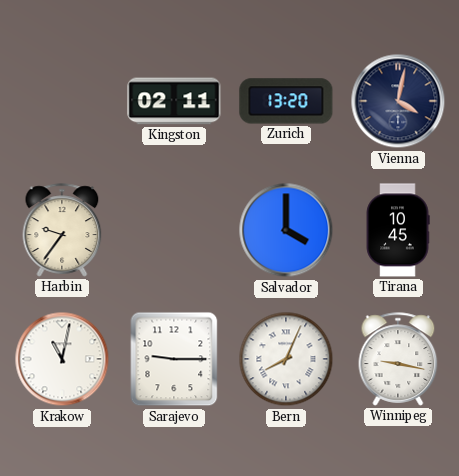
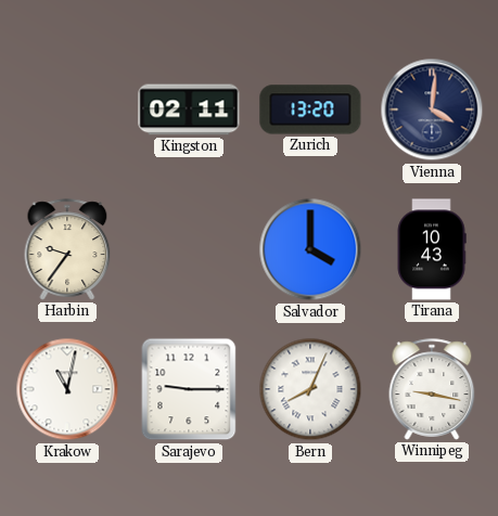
Vienna: 4:02 -> 4:01 (432, 109)
Tirana: 10:45 -> 10:43 (432, 249)
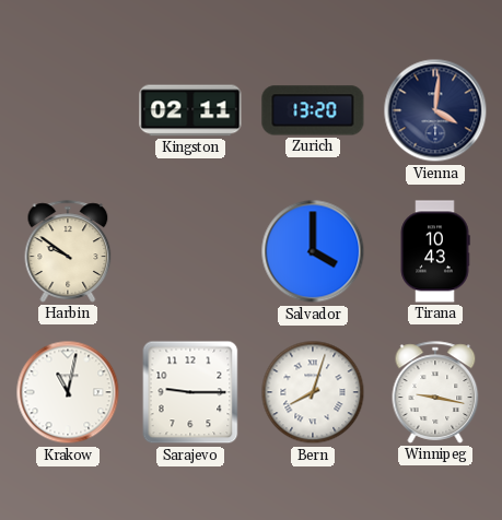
Harbin: 9:36 -> 9:51 (68, 251)
Bern: 8:04 -> 8:03 (313, 392)
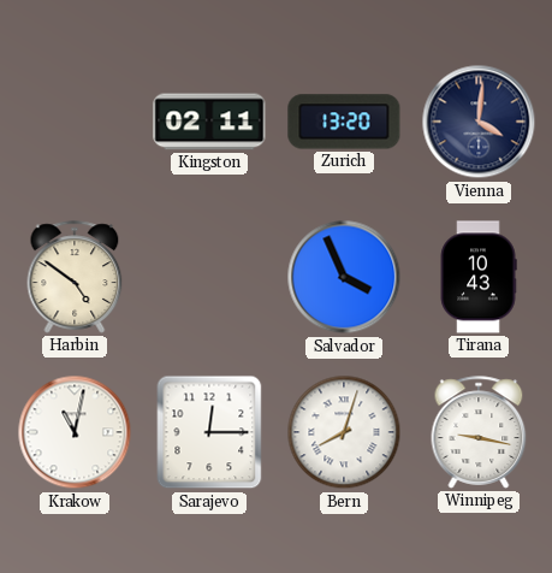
Harbin: 9:51 -> 4:51 (75, 277)
Salvador: 4:00 -> 3:56 (344, 277)
Sarajevo: 9:15 -> 12:15 (209, 432)
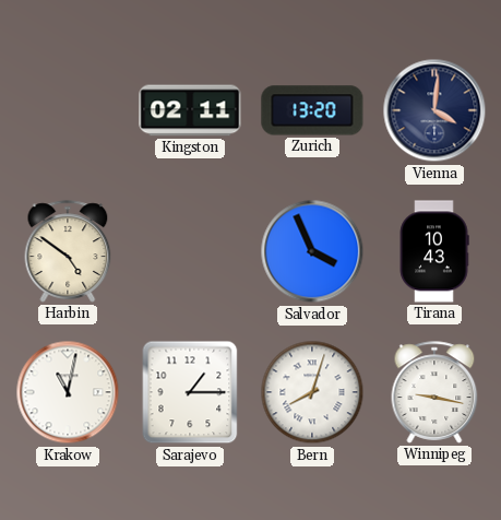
Sarajevo: 12:15 -> 1:15 (190, 392)
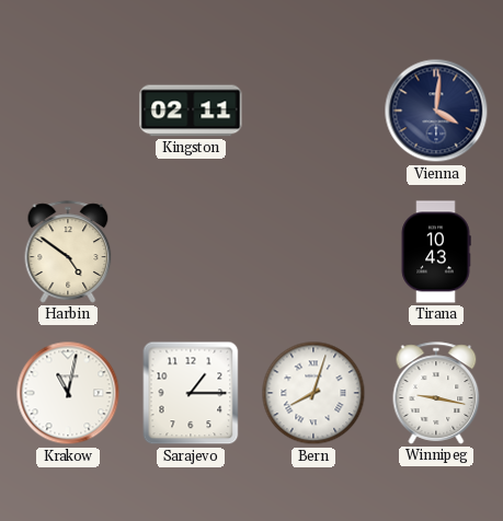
Zurich: 13:20 -> none (312, 110)
Salvador: 3:56 -> none (312, 251)
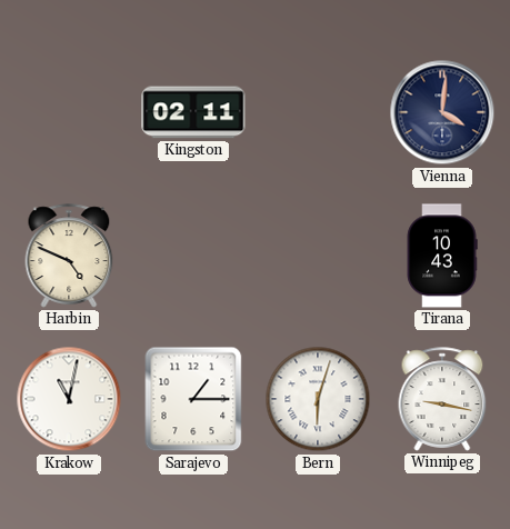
Harbin: 4:51 -> 4:49 (69, 256)
Bern: 8:03 -> 6:03 (318, 399)
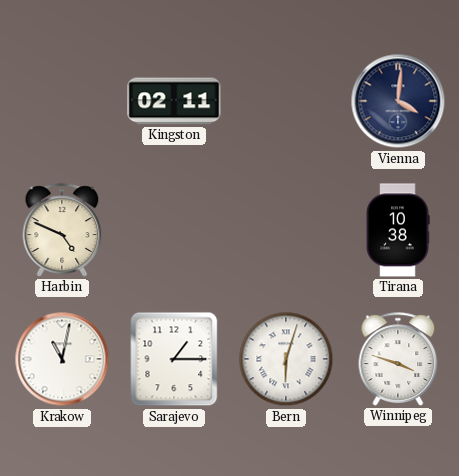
Tirana: 10:43 -> 10:38 (398, 230)
Winnipeg: 9:17 -> 3:48 (398, 359)
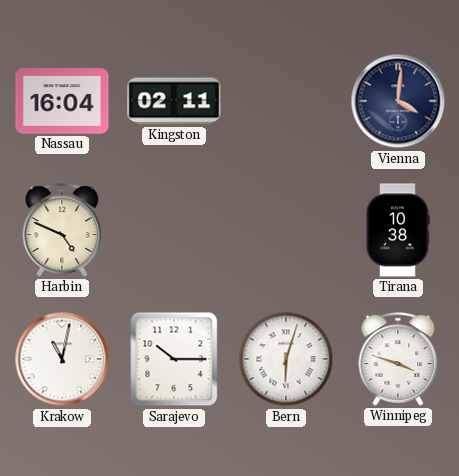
Nassau: none -> 16:04 (62, 101)
Sarajevo: 1:15 -> 10:15 (174, 359)
